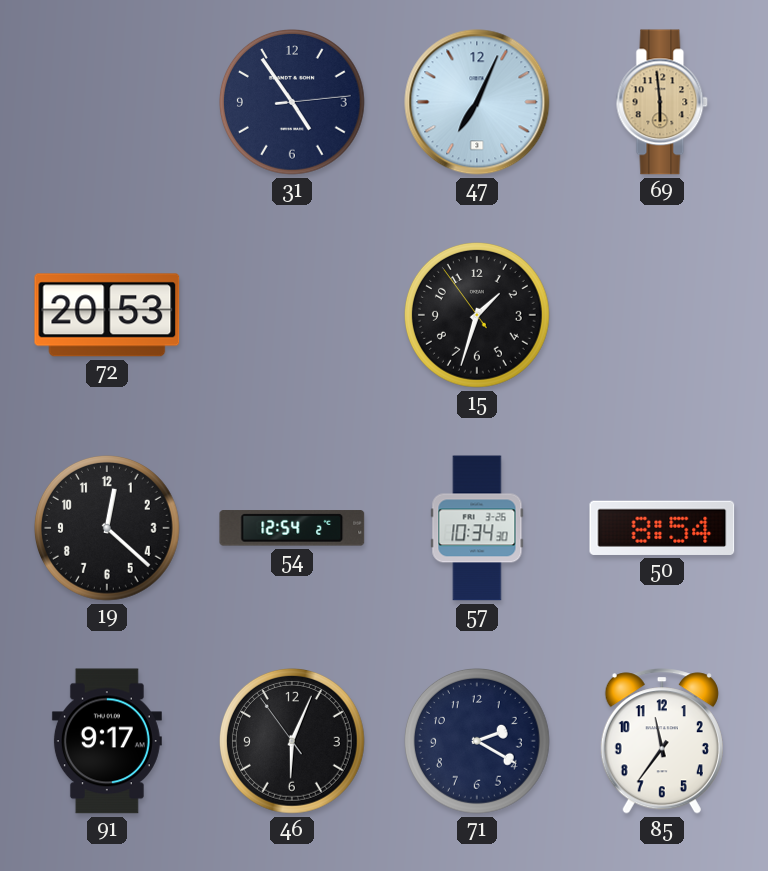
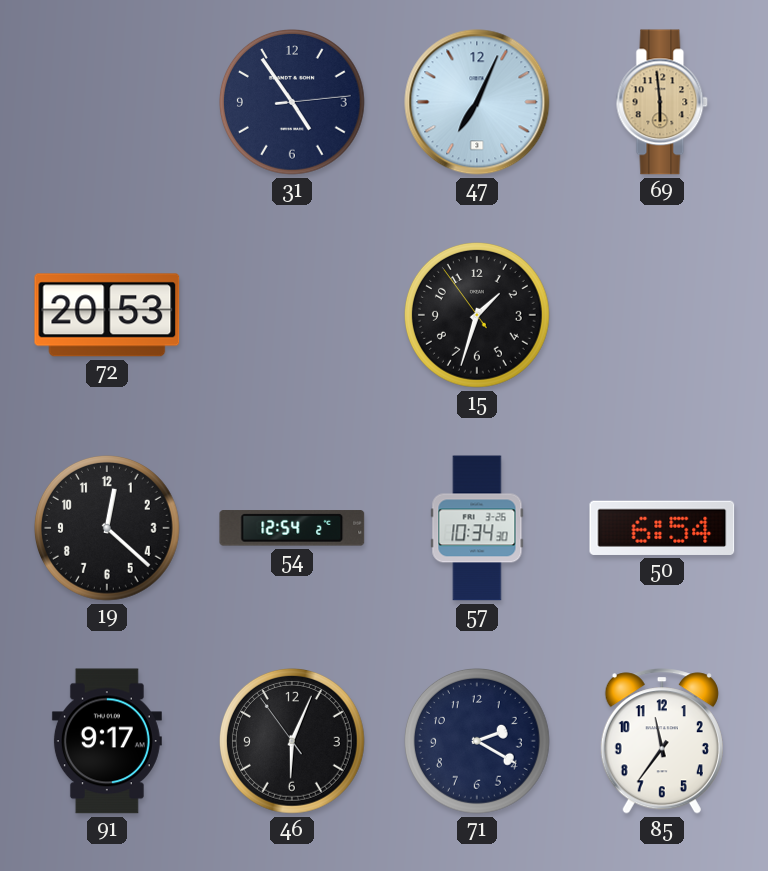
50: 8:54 -> 6:54 (662, 528)
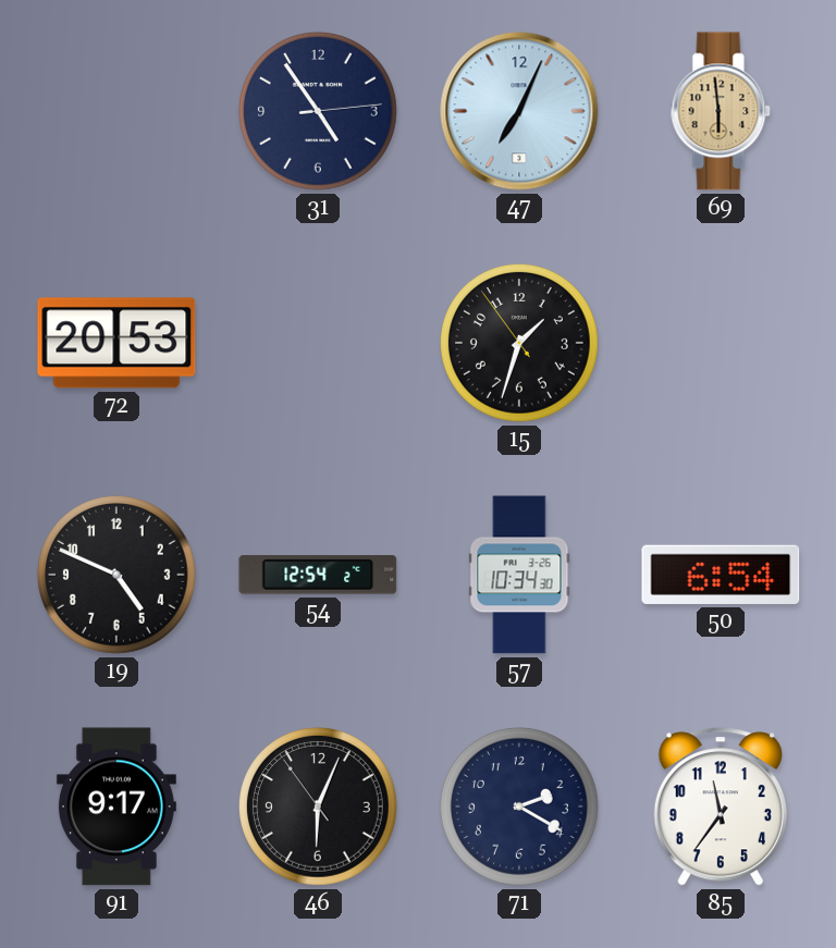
19: 12:22 -> 4:49 (118, 576)
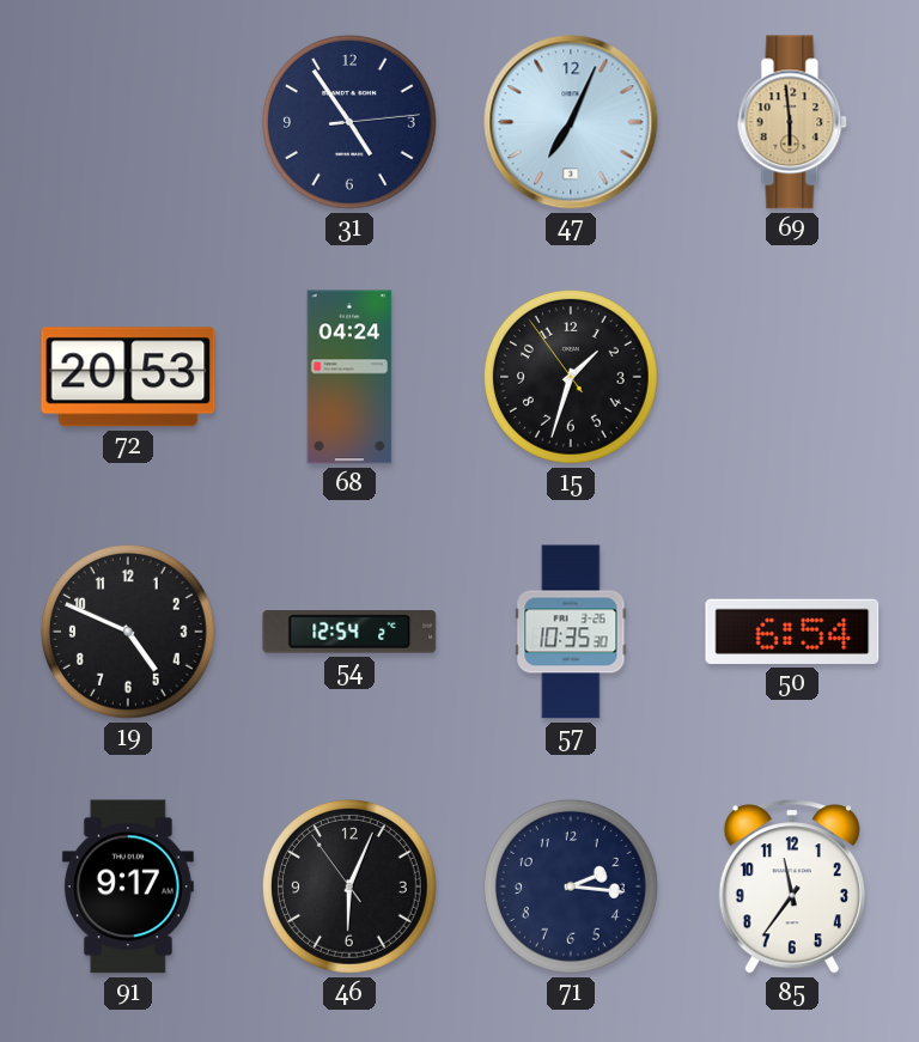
68: none -> 04:24 (349, 377)
57: 10:34 -> 10:35 (571, 632)
71: 2:20 -> 2:16 (572, 888)
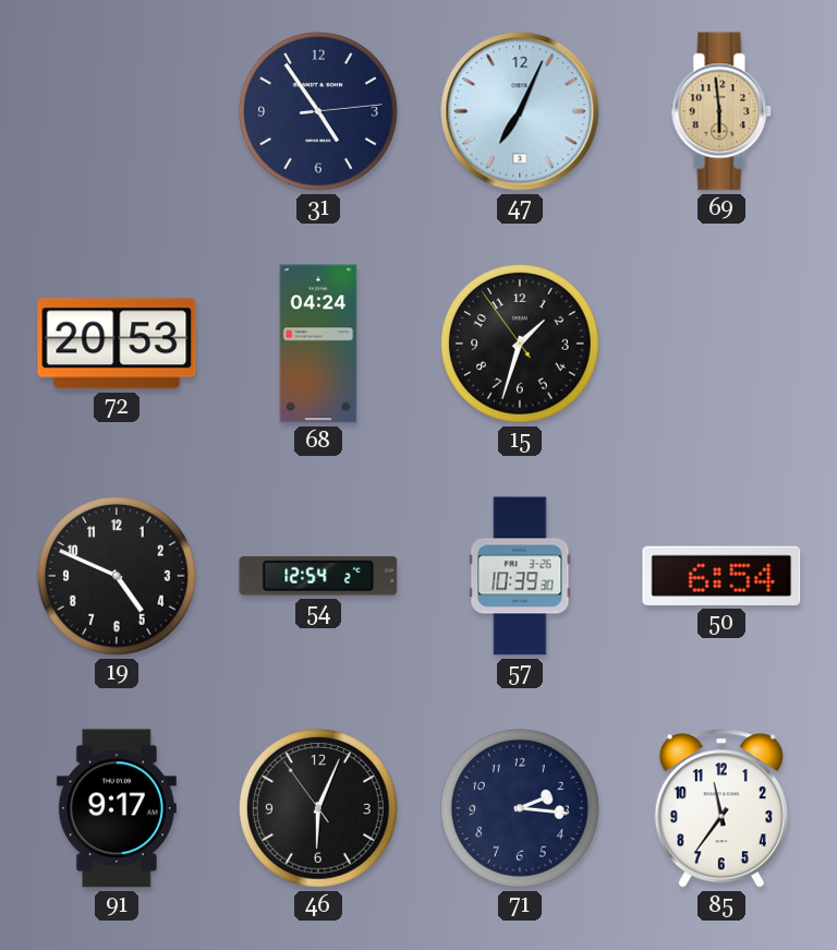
57: 10:35 -> 10:39 (520, 576)
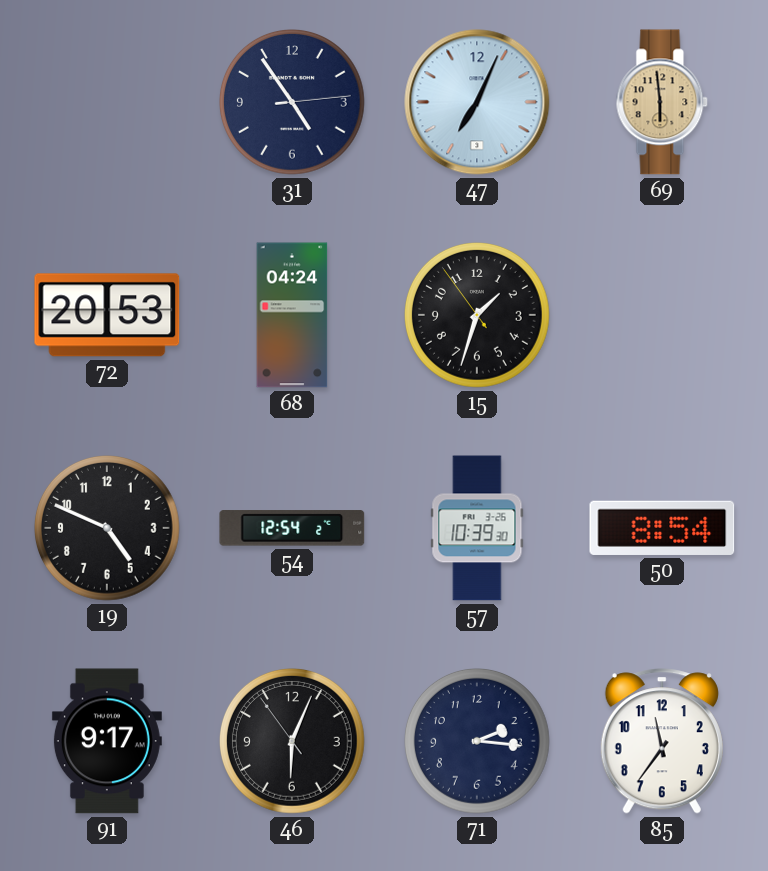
50: 6:54 -> 8:54 (662, 528)
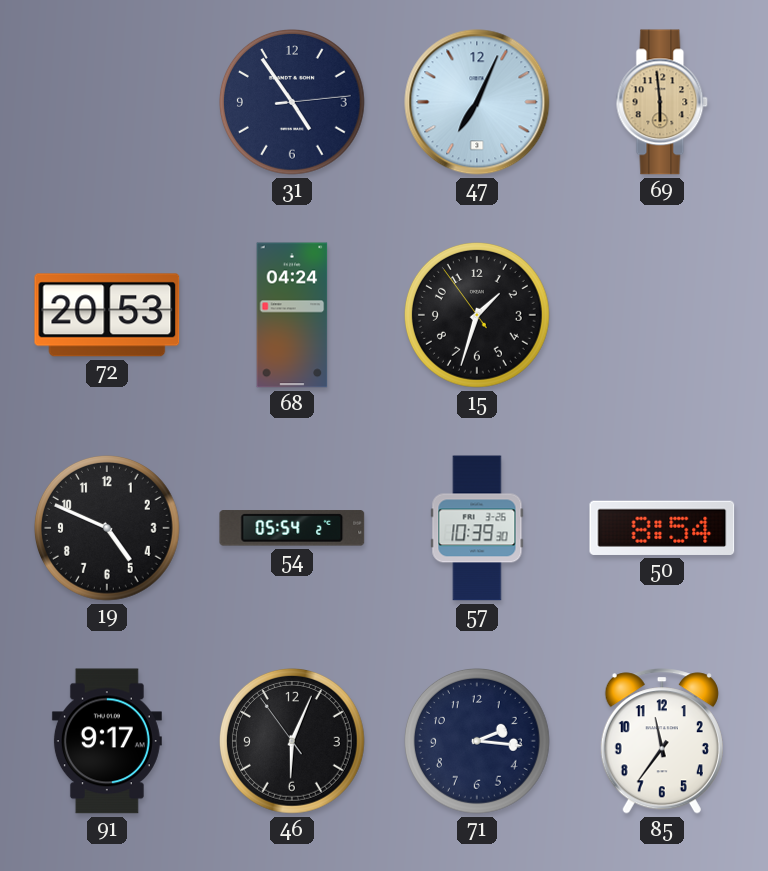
54: 12:54 -> 05:54 (292, 528)
